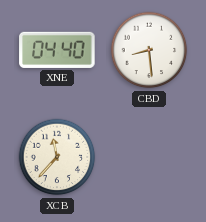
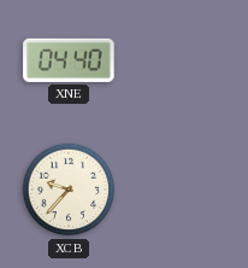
CBD: 8:29 -> none (149, 50)
XCB: 11:37 -> 9:37 (69, 190)
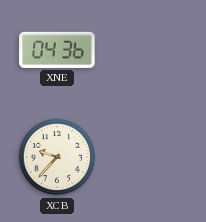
XNE: 04:40 -> 04:36 (57, 50)
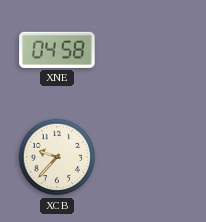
XNE: 04:36 -> 04:58 (57, 50)
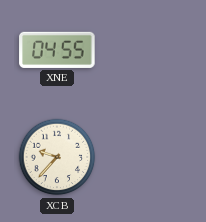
XNE: 04:58 -> 04:55 (57, 50)
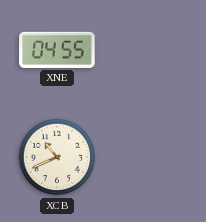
XCB: 9:37 -> 10:41 (57, 157)
